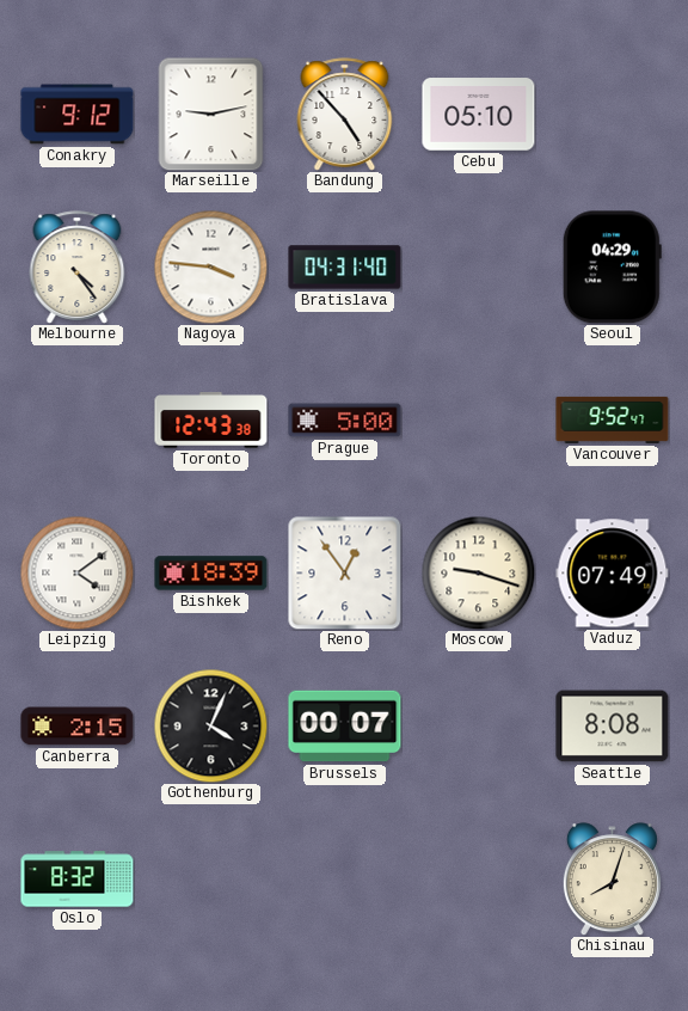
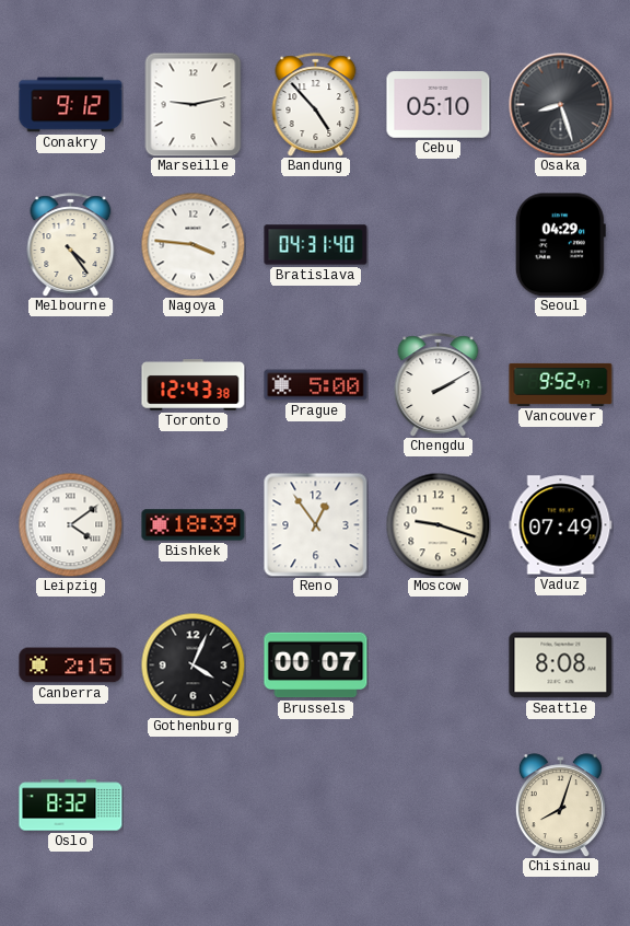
Osaka: none -> 8:27 (560, 104)
Chengdu: none -> 2:10 (439, 385)
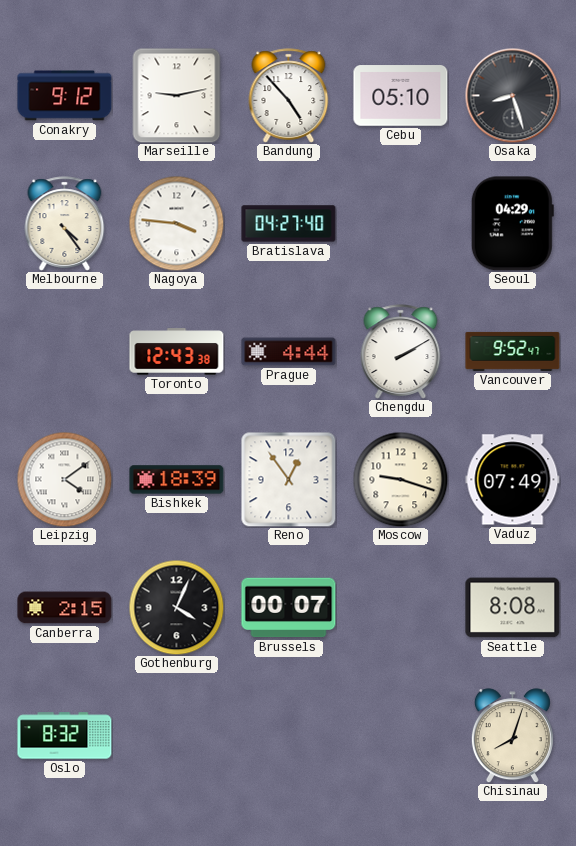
Bratislava: 04:31 -> 04:27 (289, 224)
Prague: 5:00 -> 4:44 (289, 352)
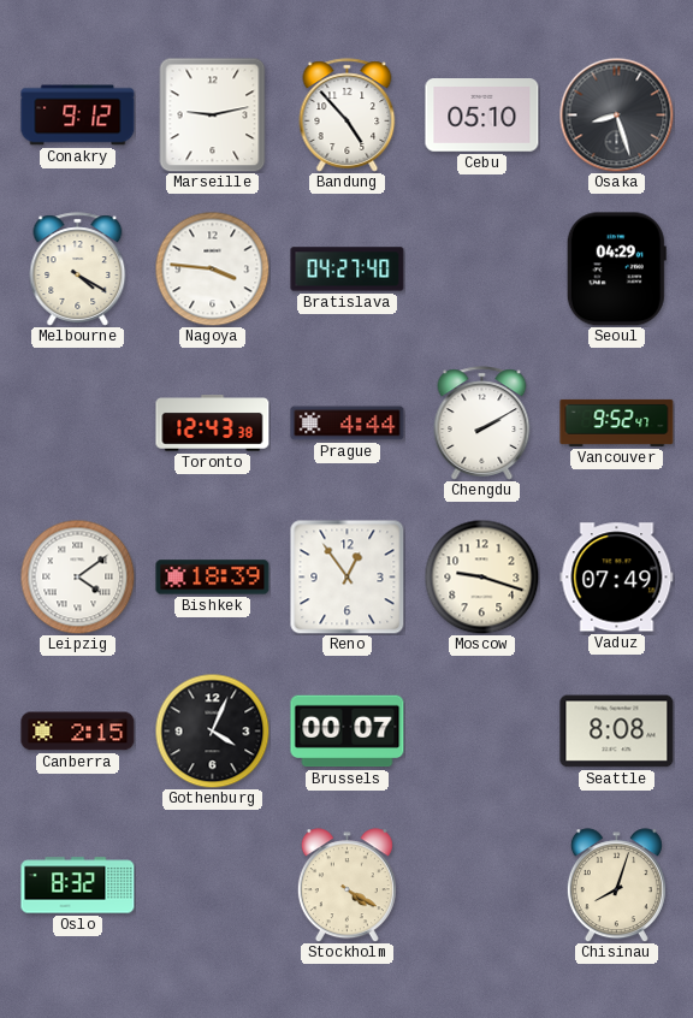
Melbourne: 4:24 -> 4:20 (78, 270)
Stockholm: none -> 4:20 (346, 886)
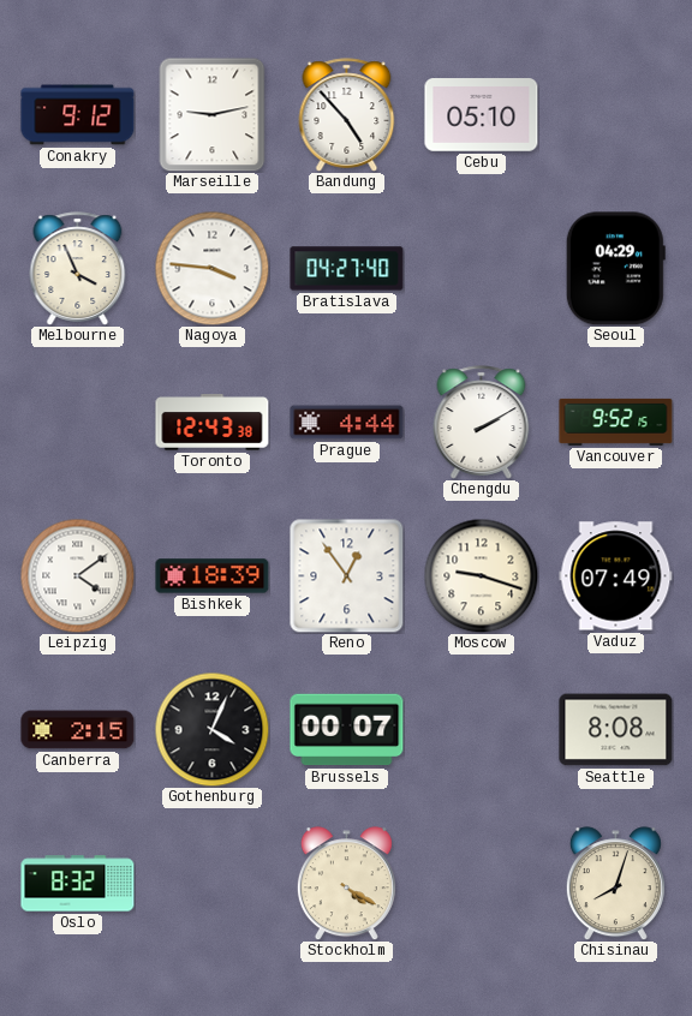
Osaka: 8:27 -> none (616, 114)
Melbourne: 4:20 -> 3:56 (78, 269)
Vancouver: 9:52:47 -> 9:52:15 (616, 422)
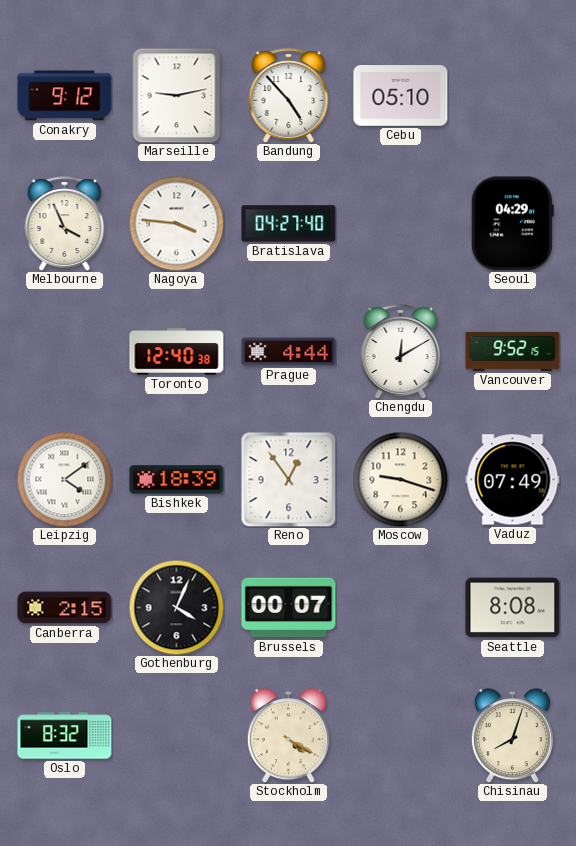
Toronto: 12:43 -> 12:40 (177, 352)
Chengdu: 2:10 -> 12:10 (401, 352)
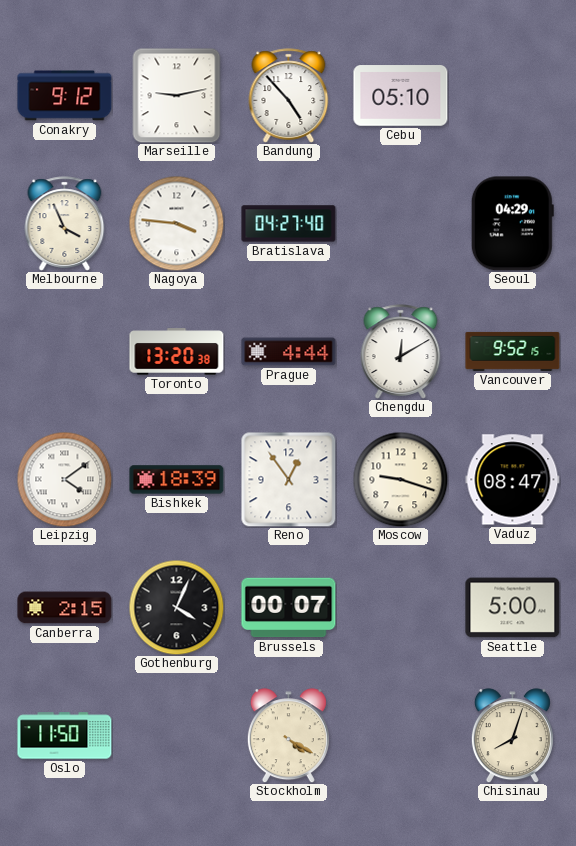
Toronto: 12:40 -> 13:20 (177, 352)
Vaduz: 07:49 -> 08:47 (513, 480)
Seattle: 8:08 -> 5:00 (513, 608)
Oslo: 8:32 -> 11:50 (65, 736)
